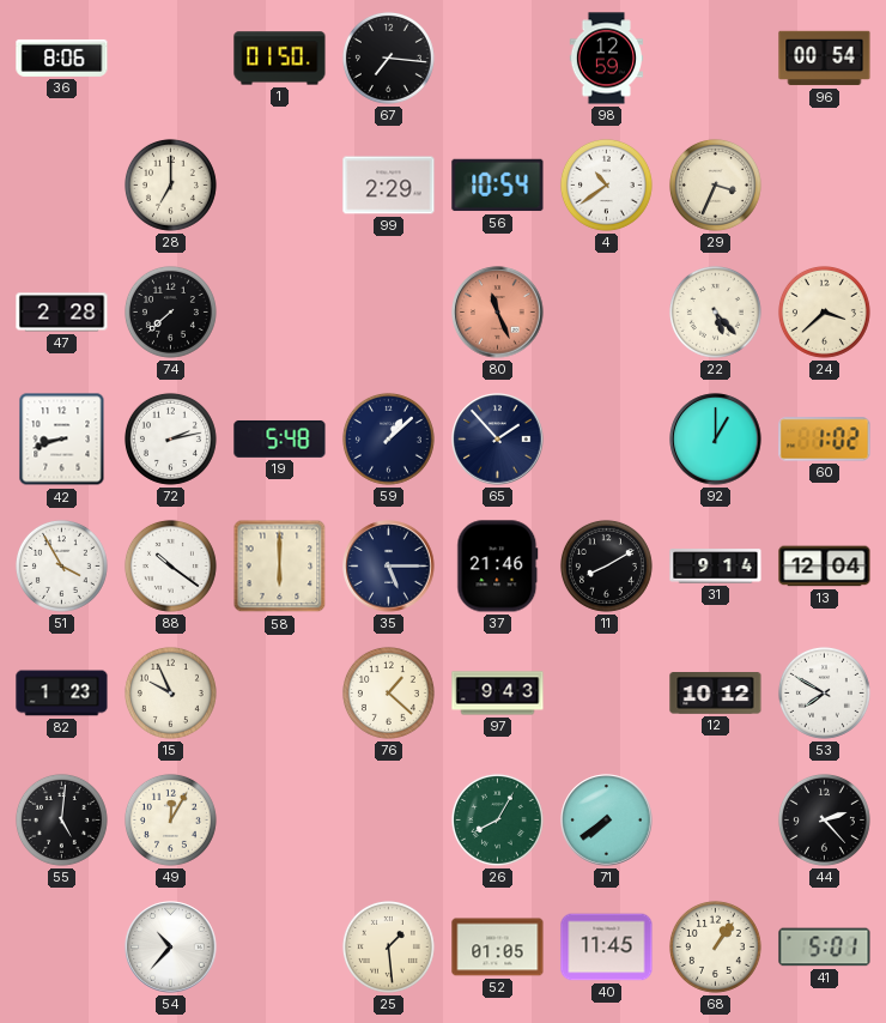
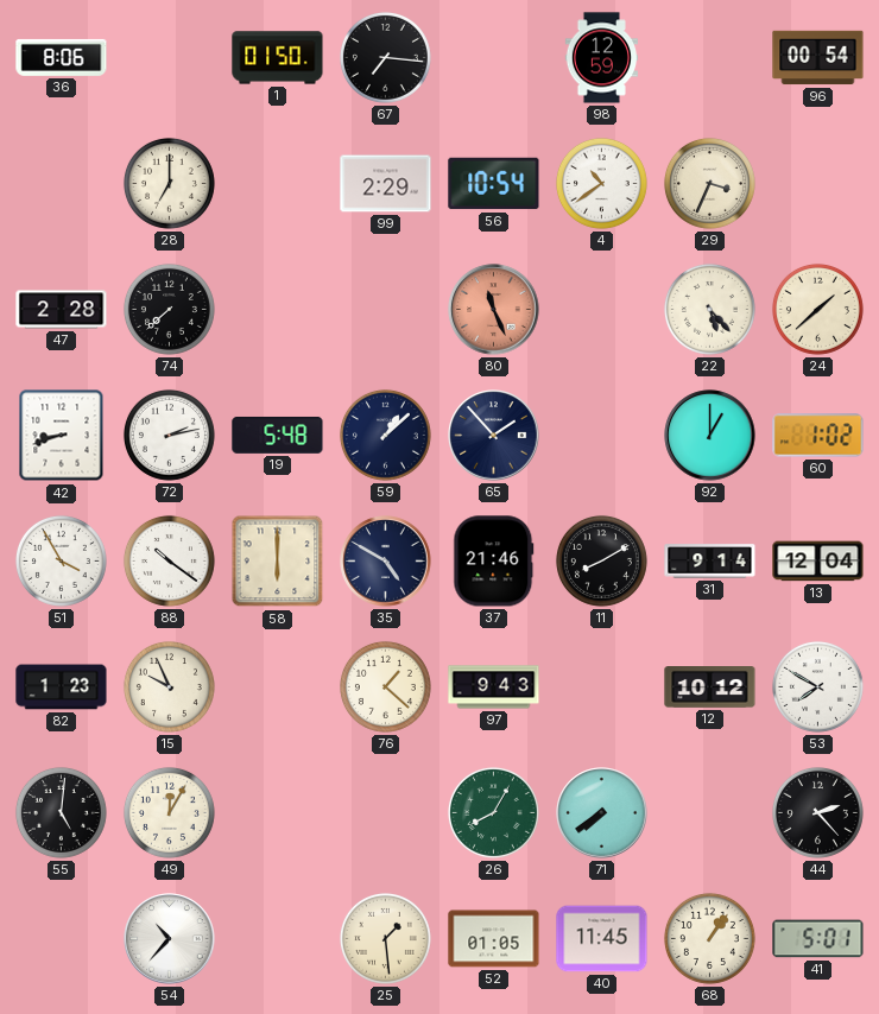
24: 3:38 -> 1:38 (817, 309)
35: 5:15 -> 4:50 (386, 562)
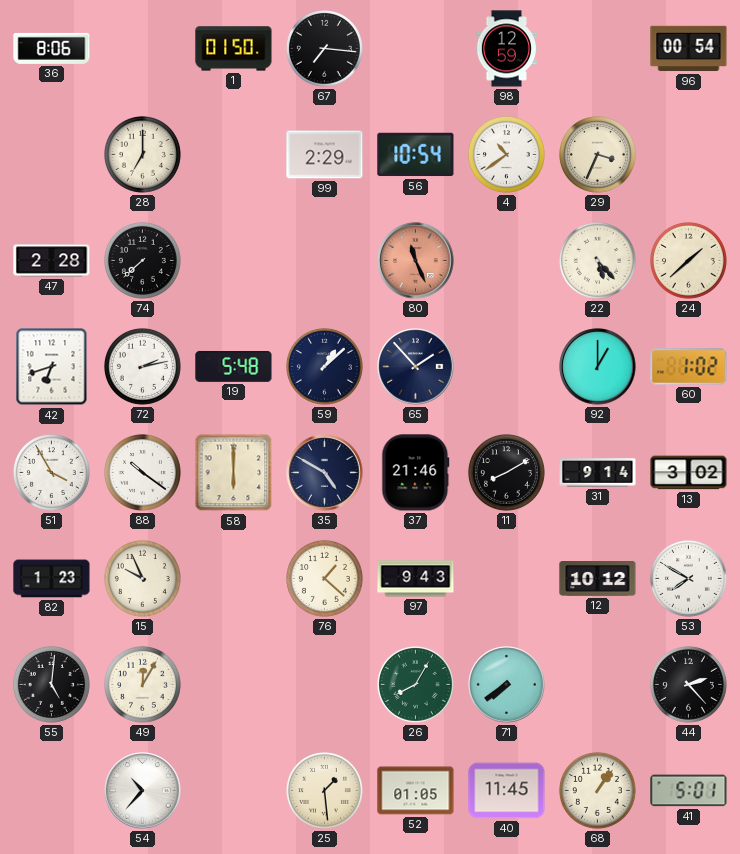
42: 8:42 -> 6:42 (52, 367)
13: 12:04 -> 3:02 (689, 473)
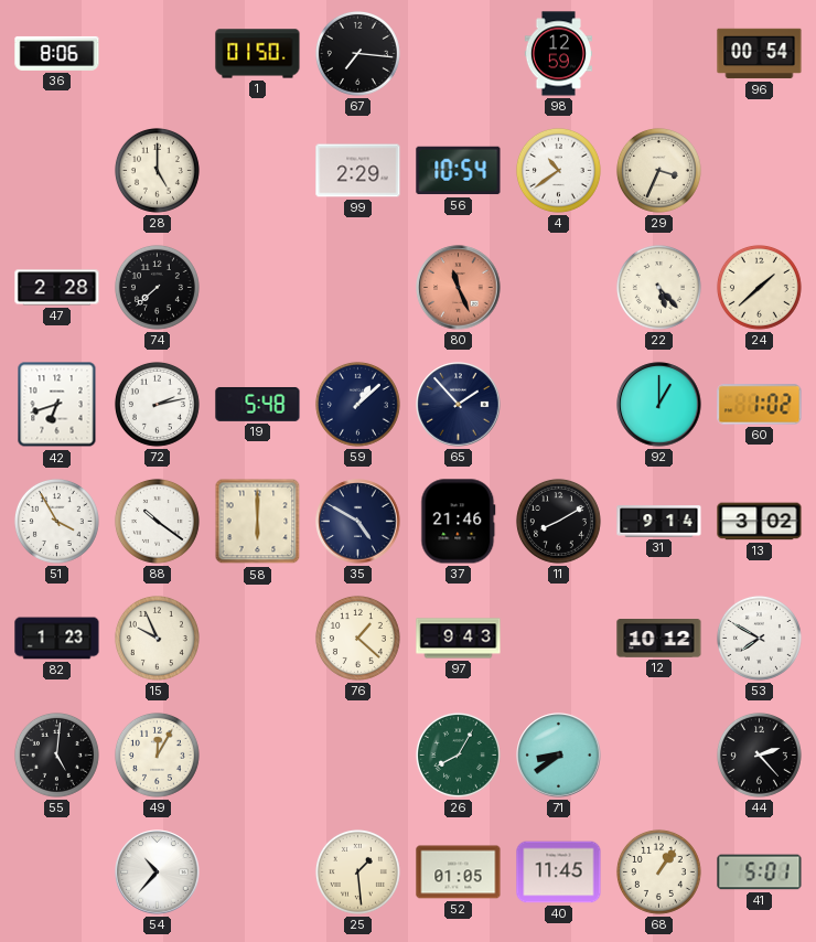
28: 7:00 -> 5:00 (157, 170)
71: 7:39 -> 8:39 (559, 756)
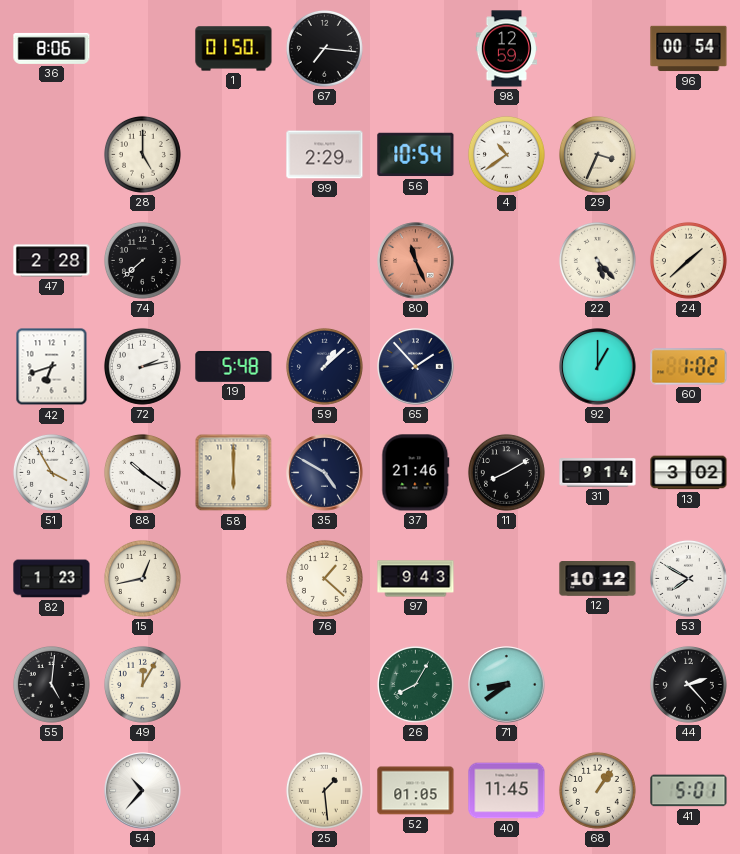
15: 9:56 -> 12:43 (142, 578)
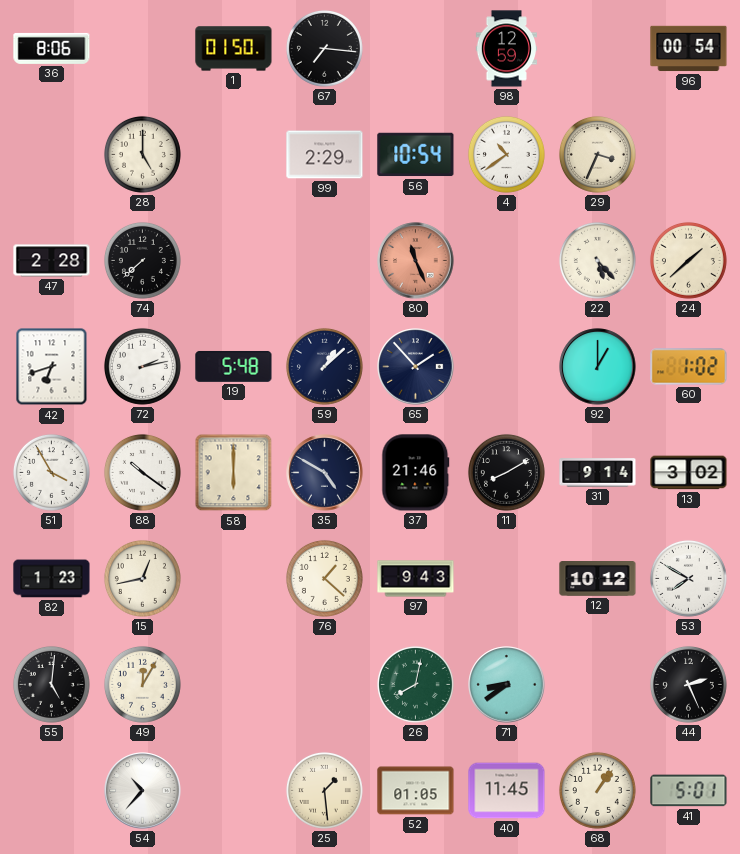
26: 8:05 -> 8:02 (415, 684)
44: 2:23 -> 2:26 (688, 684)
